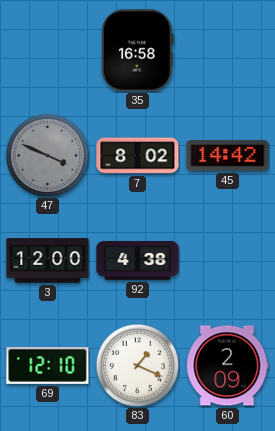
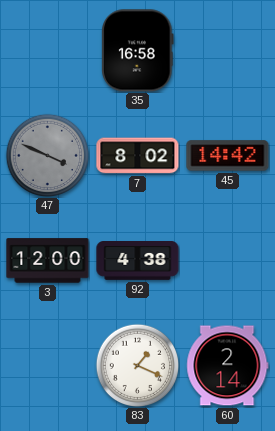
69: 12:10 -> none (48, 366)
60: 2:09 -> 2:14 (228, 366)
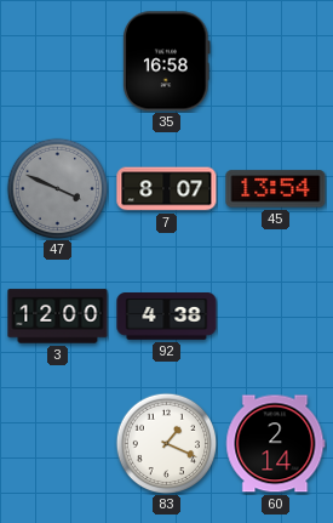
7: 8:02 -> 8:07 (167, 189)
45: 14:42 -> 13:54 (276, 189)
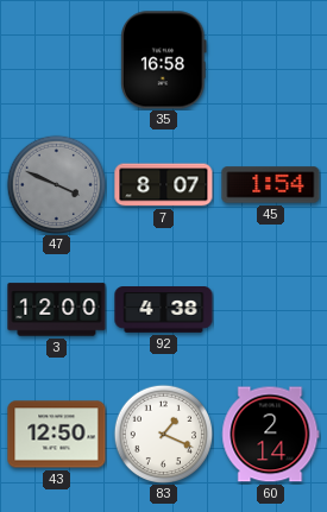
45: 13:54 -> 1:54 (271, 185)
43: none -> 12:50 (57, 435)
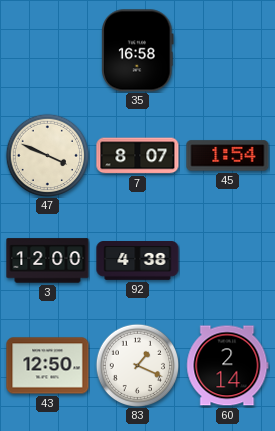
47 dial: grey -> cream (47, 155)
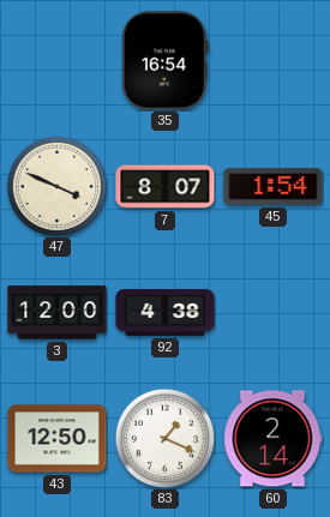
35: 16:58 -> 16:54 (166, 61)
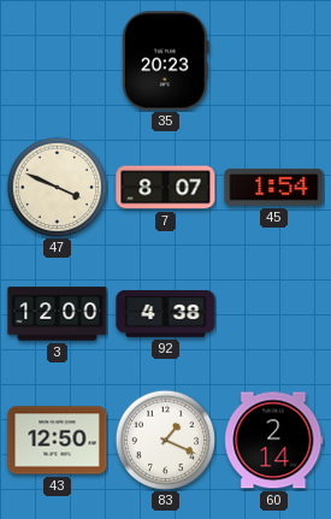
35: 16:54 -> 20:23 (166, 61)
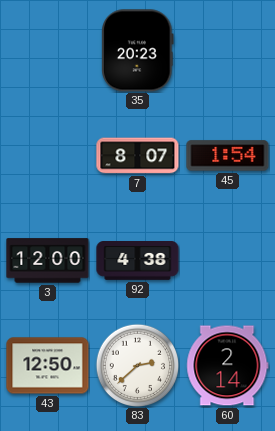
47: 3:49 -> none (57, 187)
83: 1:19 -> 2:38 (137, 365)
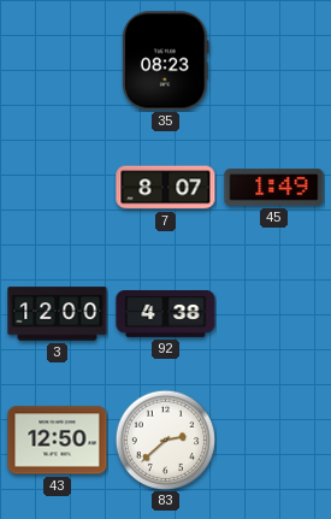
35: 20:23 -> 08:23 (166, 61)
45: 1:54 -> 1:49 (274, 188)
60: 2:14 -> none (228, 366)
